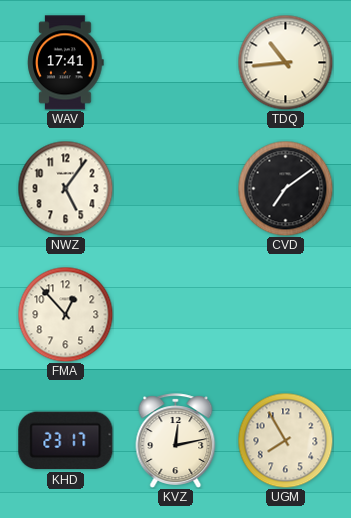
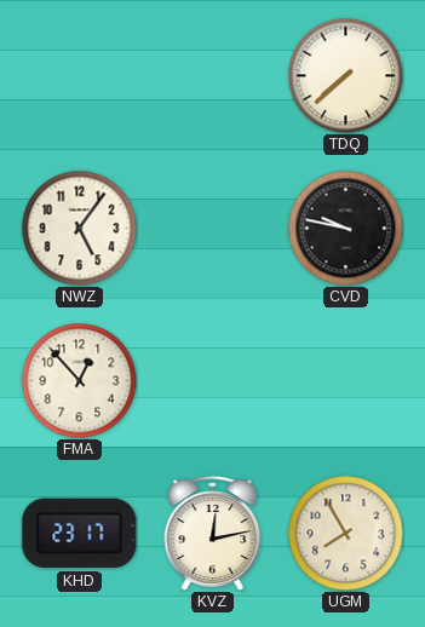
WAV: 17:41 -> none (66, 63)
TDQ: 10:44 -> 7:38 (345, 75)
CVD: 7:09 -> 9:47 (345, 228)
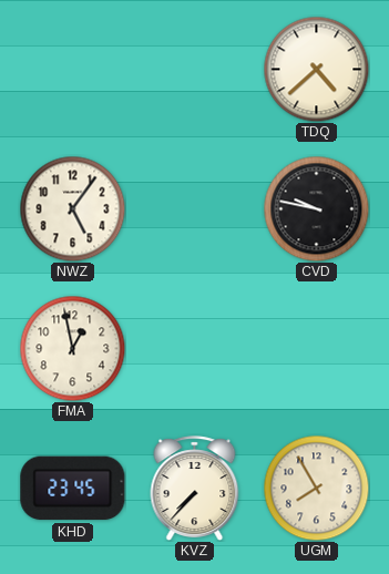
TDQ: 7:38 -> 4:38 (316, 69)
FMA: 12:53 -> 12:58 (72, 348)
KHD: 23:17 -> 23:45 (73, 489)
KVZ: 12:13 -> 7:37 (195, 489)
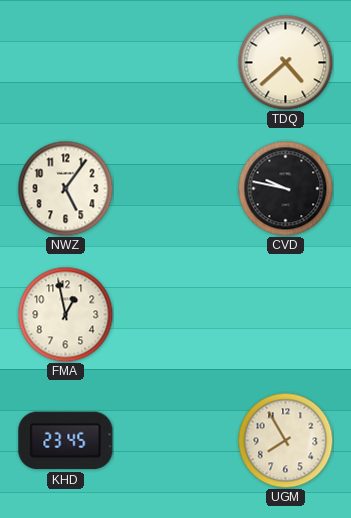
KVZ: 7:37 -> none (195, 489)
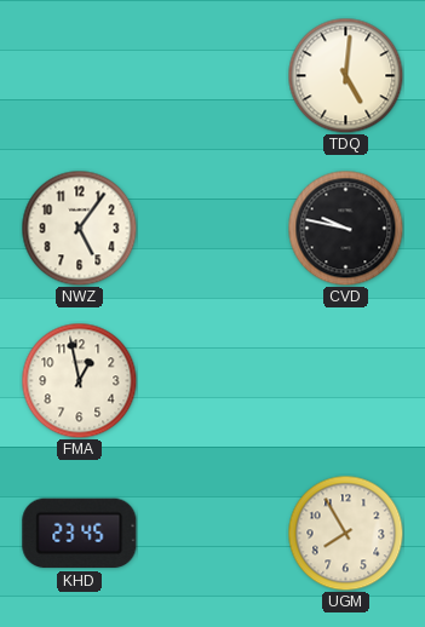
TDQ: 4:38 -> 5:01 (345, 75)
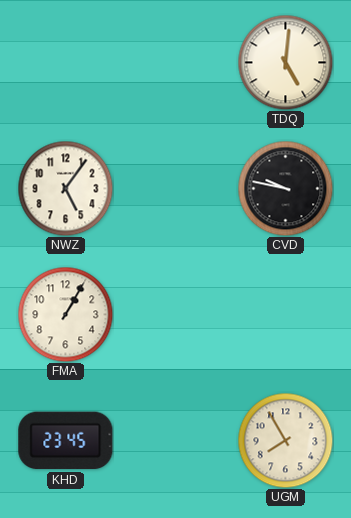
FMA: 12:58 -> 1:05 (65, 314)
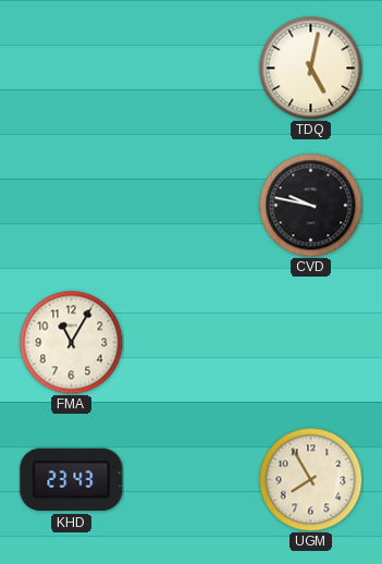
TDQ: 5:01 -> 5:02 (310, 68)
NWZ: 5:06 -> none (65, 188)
FMA: 1:05 -> 11:05 (71, 342)
KHD: 23:45 -> 23:43 (72, 480)
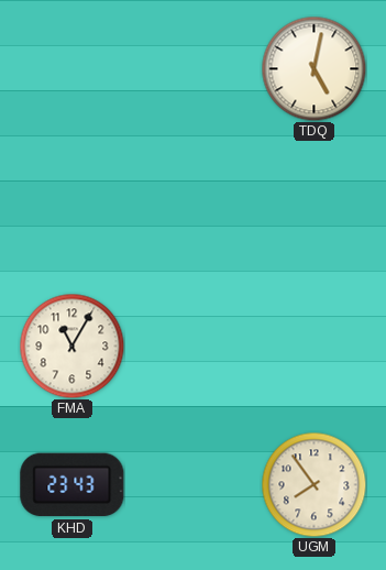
CVD: 9:47 -> none (310, 205)
UGM: 7:55 -> 7:54 (313, 484)
